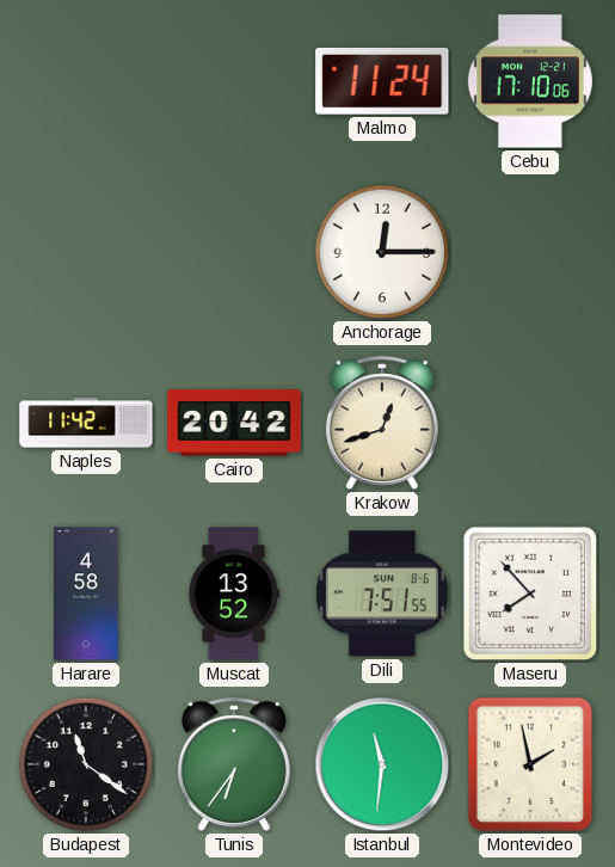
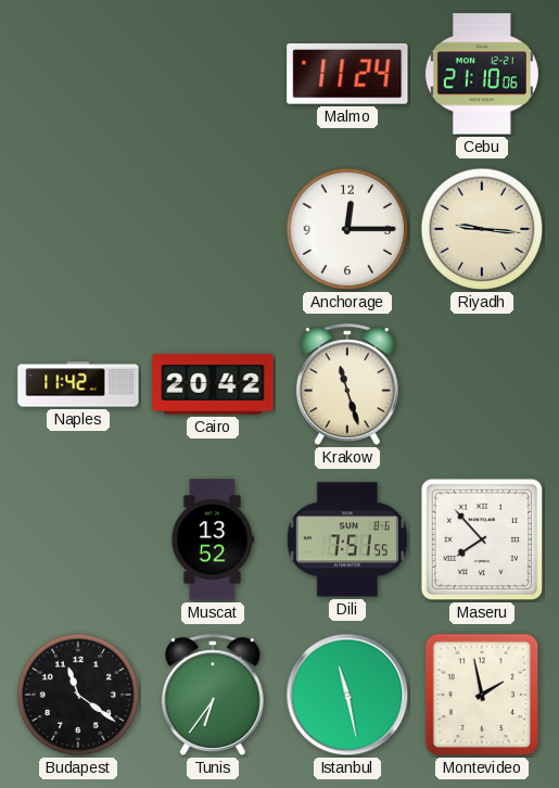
Cebu: 17:10 -> 21:10 (482, 74)
Riyadh: none -> 9:16 (482, 229)
Krakow: 12:42 -> 11:27 (347, 385)
Harare: 4:58 -> none (86, 594)
Istanbul: 11:31 -> 11:28 (347, 695)
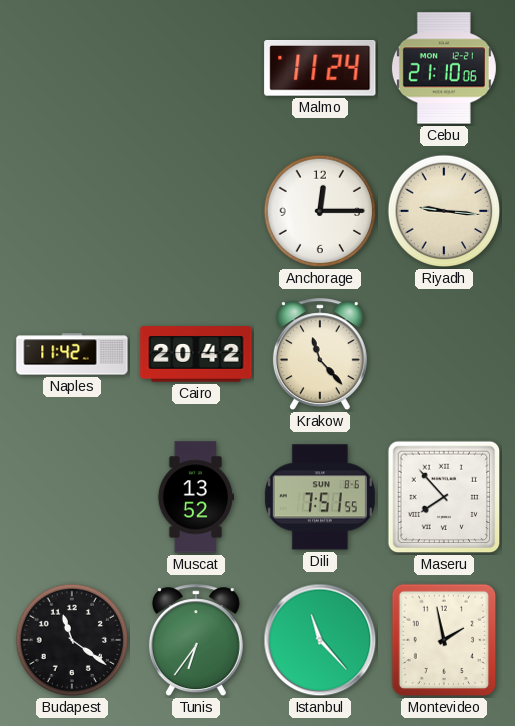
Krakow: 11:27 -> 11:23 (320, 355)
Istanbul: 11:28 -> 11:23 (320, 640)
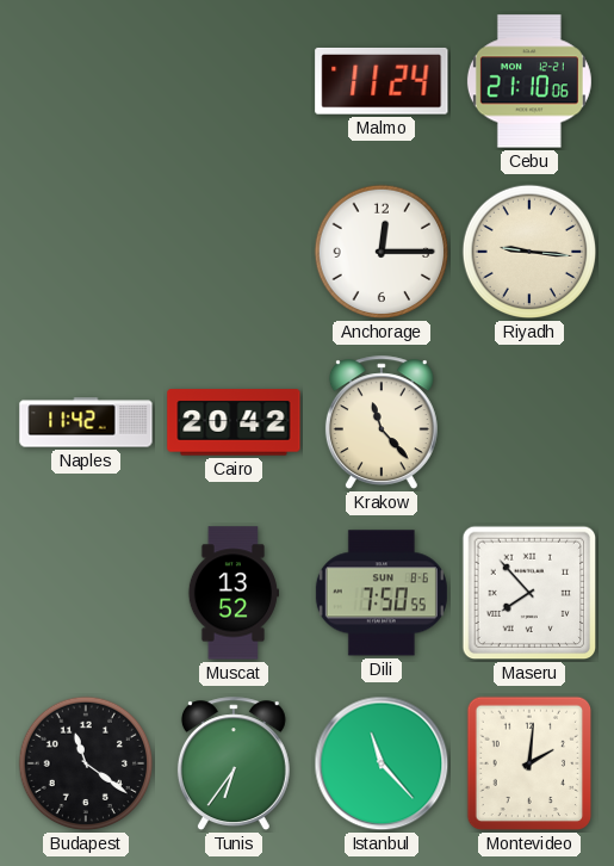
Dili: 7:51 -> 7:50 (382, 593)
Montevideo: 1:58 -> 2:01 (529, 763)
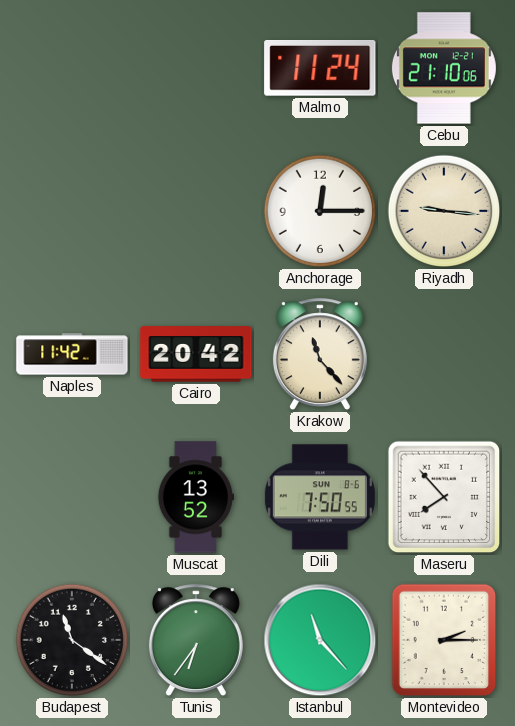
Montevideo: 2:01 -> 2:15 (444, 640)
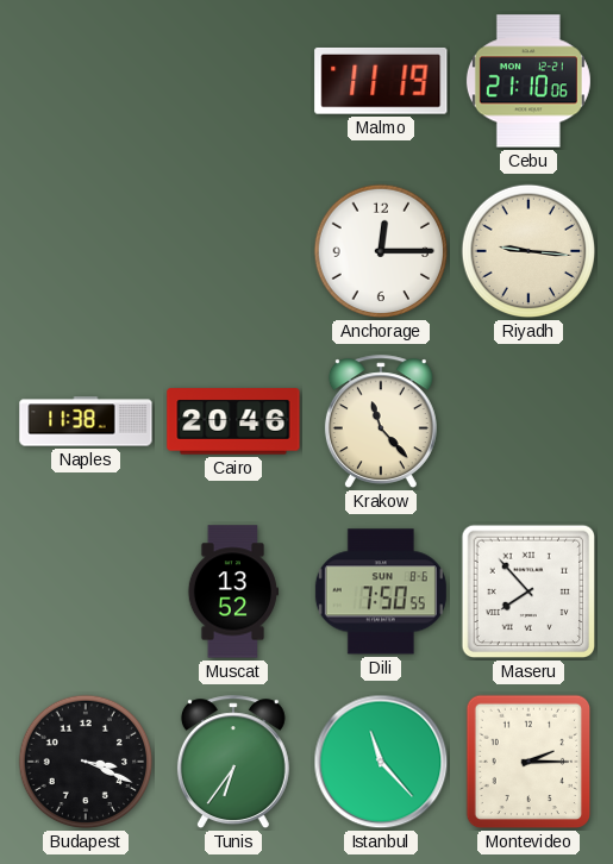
Malmo: 11:24 -> 11:19 (381, 81)
Naples: 11:42 -> 11:38 (86, 421)
Cairo: 20:42 -> 20:46 (233, 421)
Budapest: 11:21 -> 3:19 (86, 762)
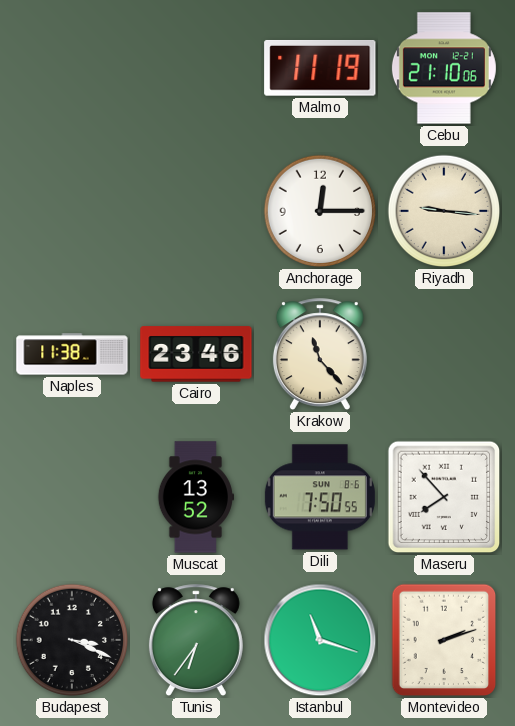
Cairo: 20:46 -> 23:46 (196, 354)
Istanbul: 11:23 -> 11:18 (320, 640)
Montevideo: 2:15 -> 2:12 (444, 640)
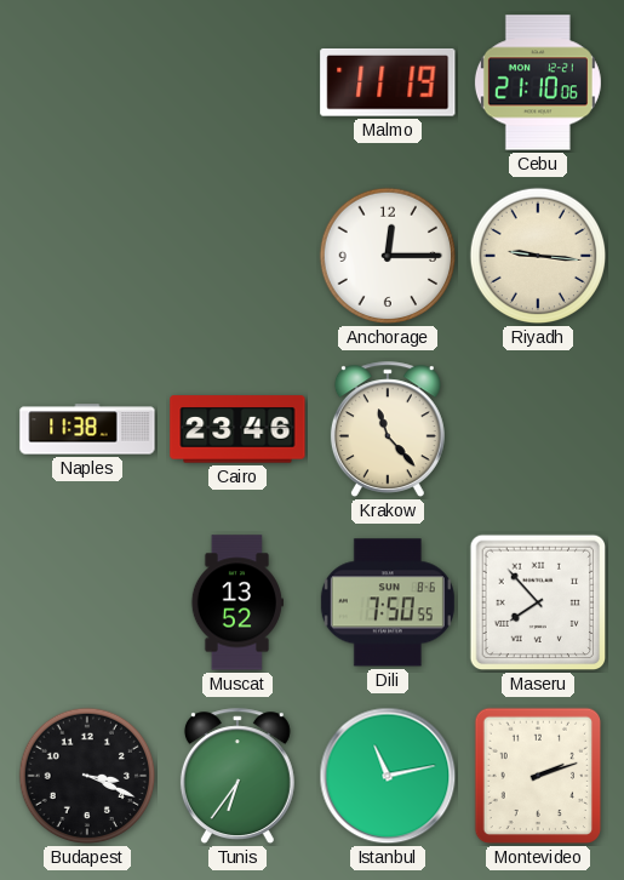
Istanbul: 11:18 -> 11:13 (388, 776)
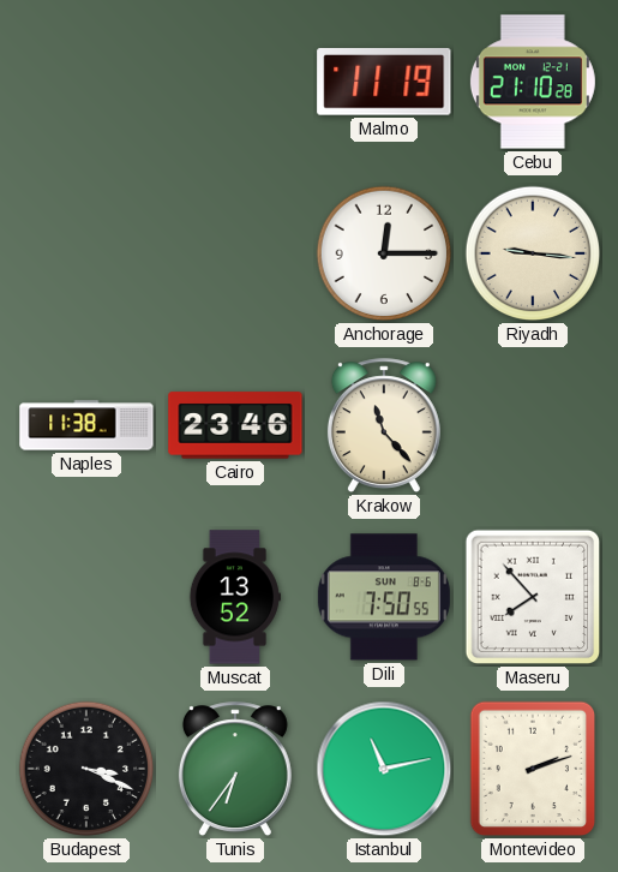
Cebu: 21:10:06 -> 21:10:28 (533, 82)
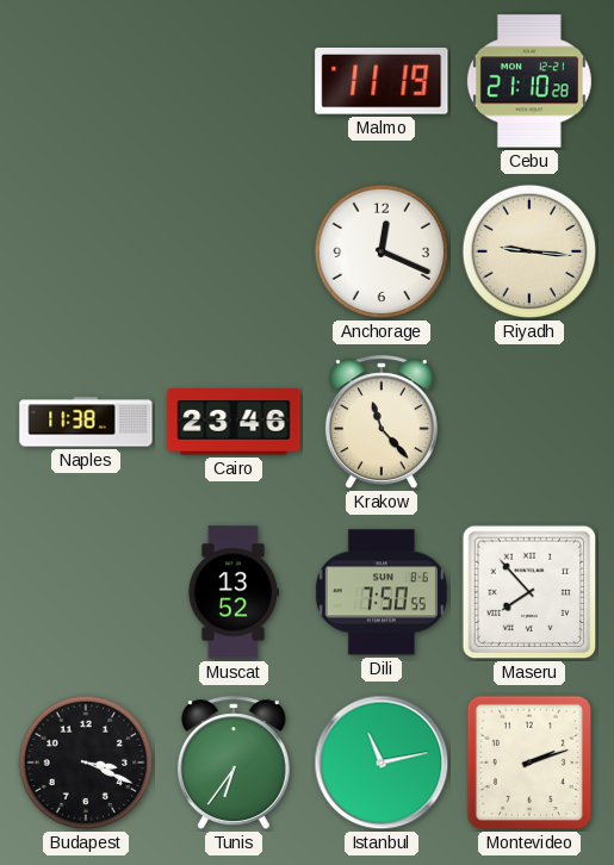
Anchorage: 12:15 -> 12:19 (382, 251)
